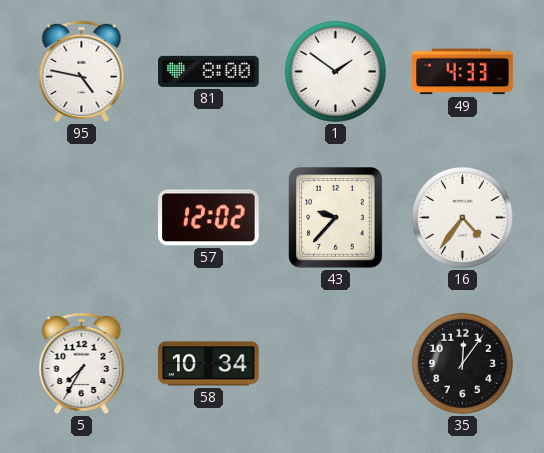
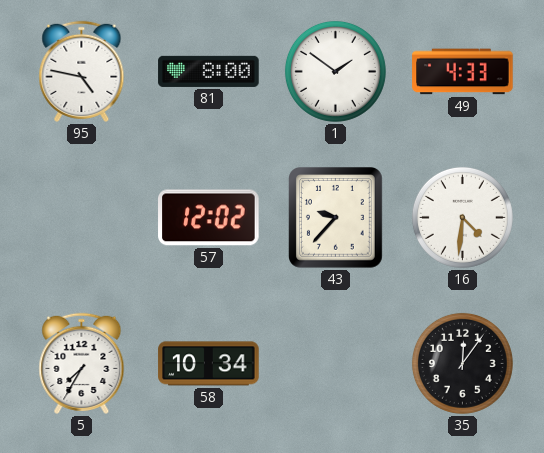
16: 4:36 -> 4:31 (462, 217)
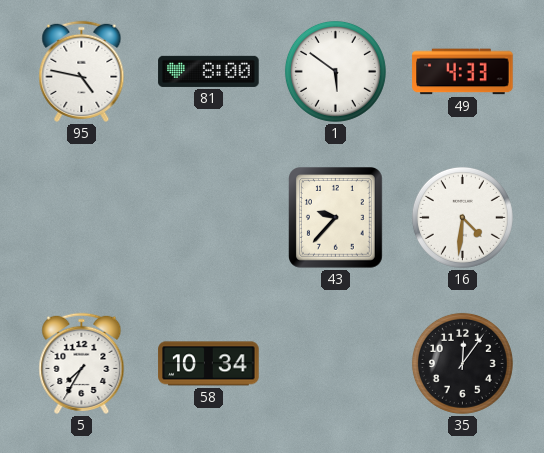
1: 1:51 -> 5:51 (335, 71)
57: 12:02 -> none (209, 218)
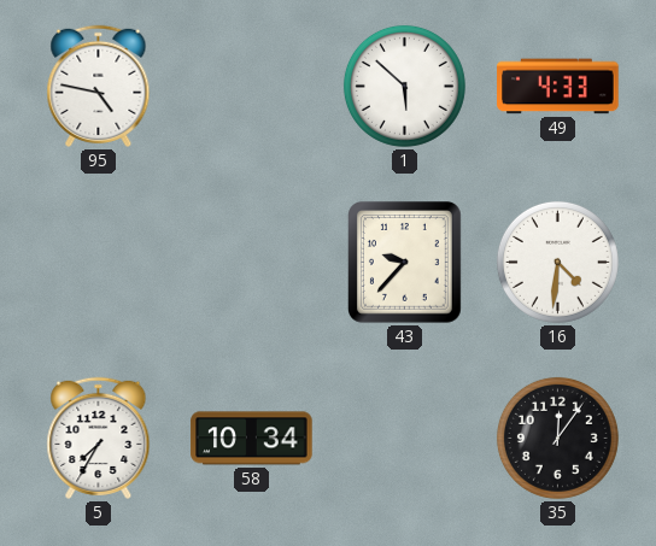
81: 8:00 -> none (209, 71)
1: 5:51 -> 5:52 (404, 86)
